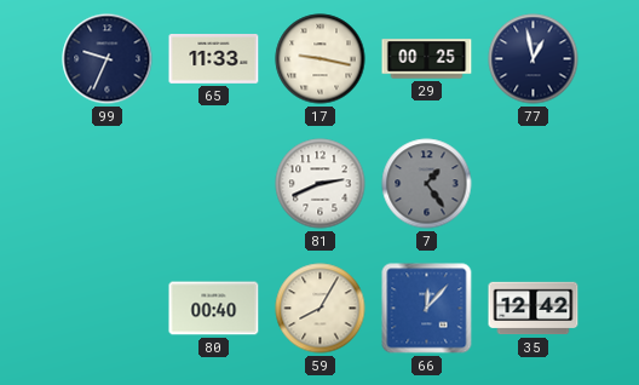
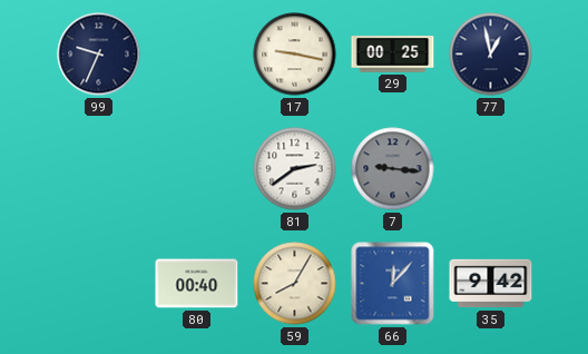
65: 11:33 -> none (214, 59)
81: 2:41 -> 2:39 (295, 169)
7: 1:24 -> 9:16 (393, 169)
35: 12:42 -> 9:42 (491, 284)
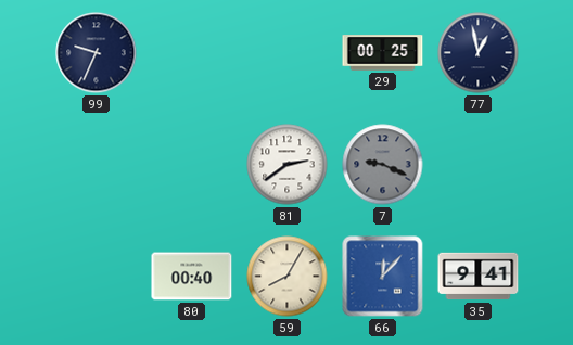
17: 9:17 -> none (295, 55)
7: 9:16 -> 9:19 (383, 165)
35: 9:42 -> 9:41 (479, 277)
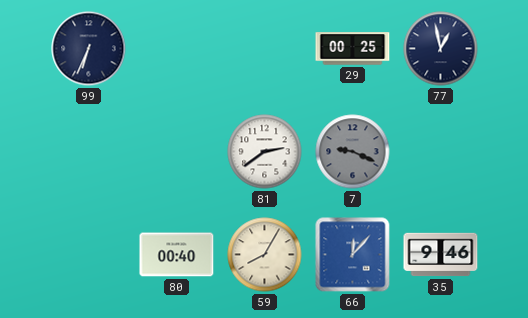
99: 9:34 -> 6:34 (89, 49)
35: 9:41 -> 9:46 (441, 255)
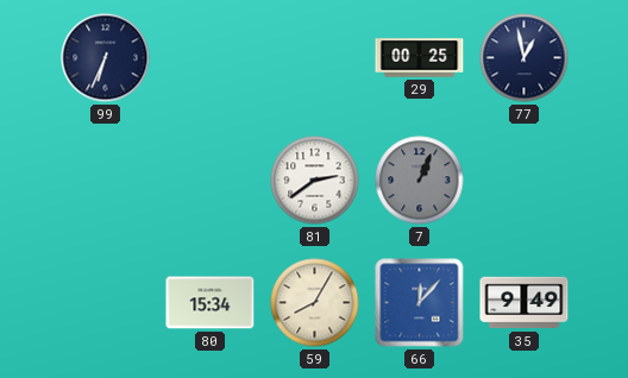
7: 9:19 -> 1:04 (420, 181)
80: 00:40 -> 15:34 (211, 303)
35: 9:46 -> 9:49 (525, 303)
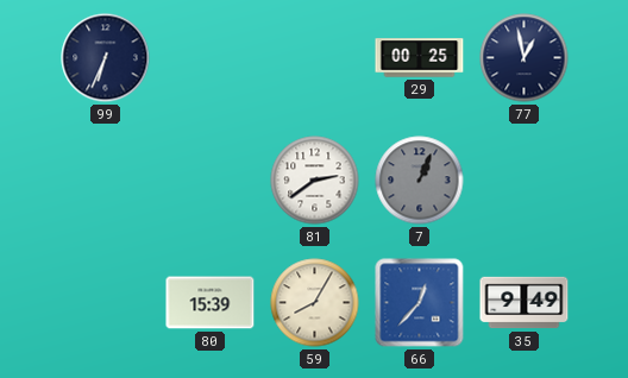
80: 15:34 -> 15:39 (211, 303)
66: 12:07 -> 12:37 (420, 303)
